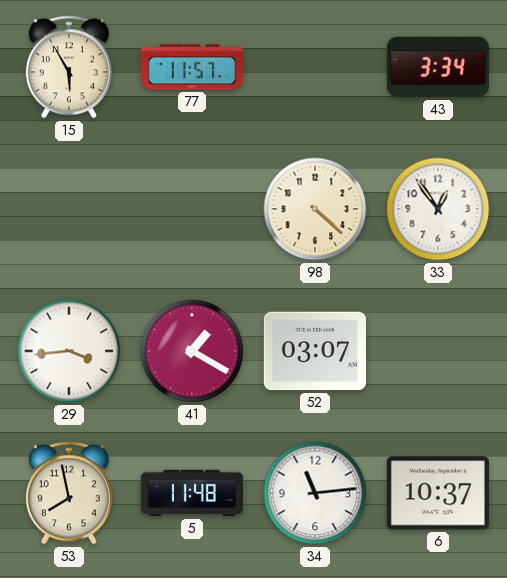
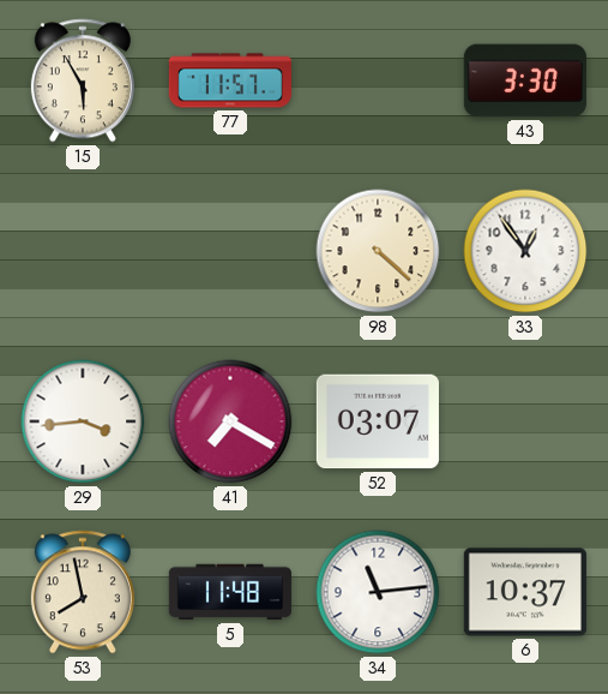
43: 3:34 -> 3:30 (525, 80)
41: 1:20 -> 7:20 (230, 421)
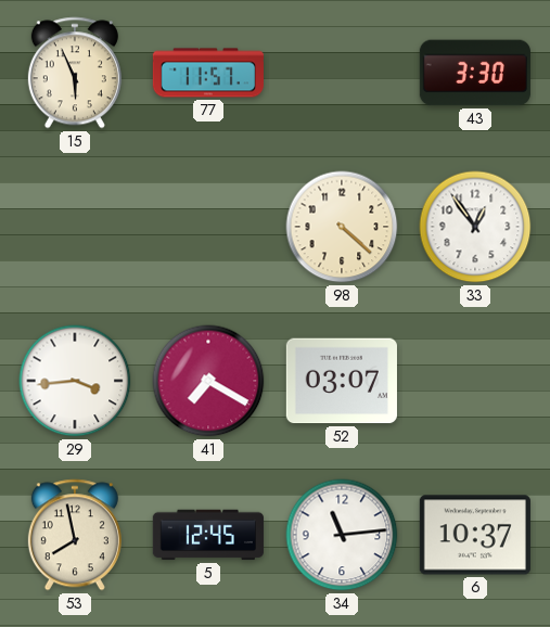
15: 5:55 -> 5:56 (75, 73)
5: 11:48 -> 12:45 (208, 535)
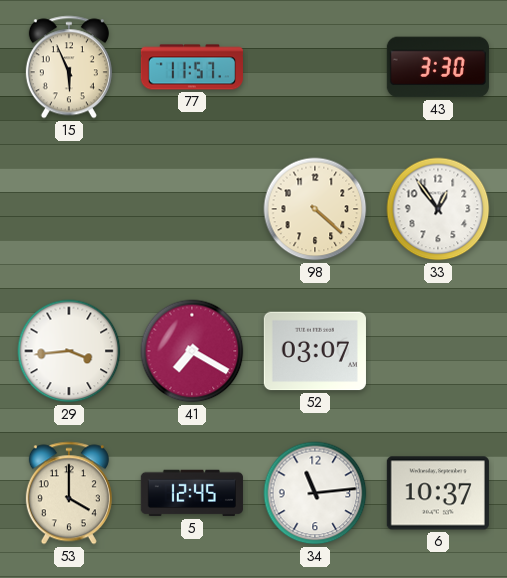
53: 7:58 -> 4:00 (69, 493)
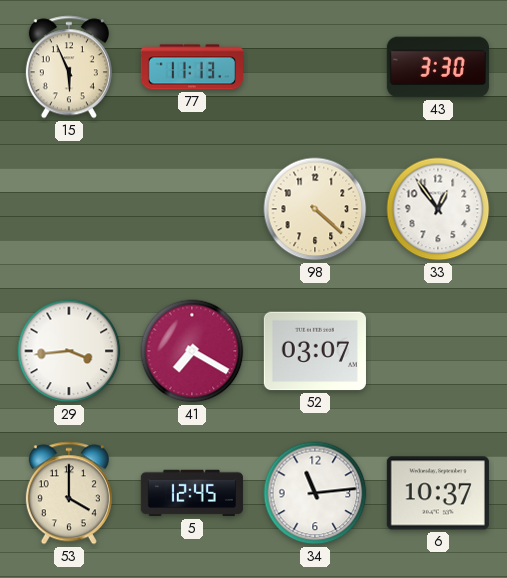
77: 11:57 -> 11:13 (192, 67)
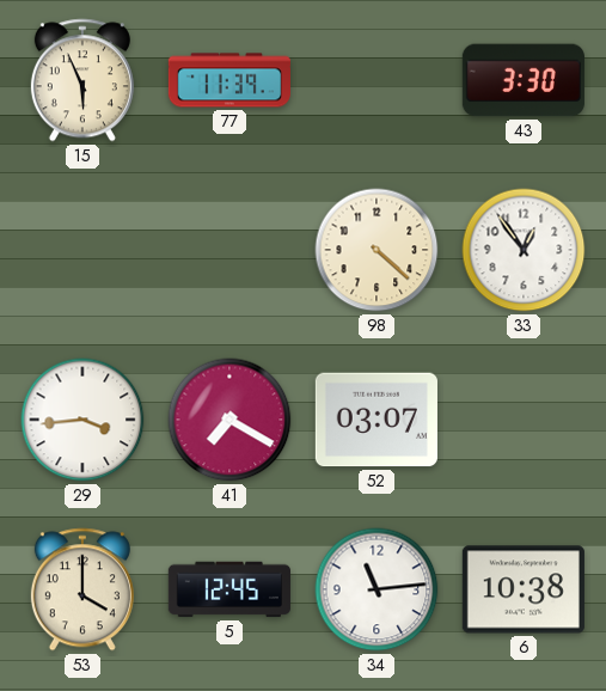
77: 11:13 -> 11:39 (229, 80)
6: 10:37 -> 10:38 (524, 589)
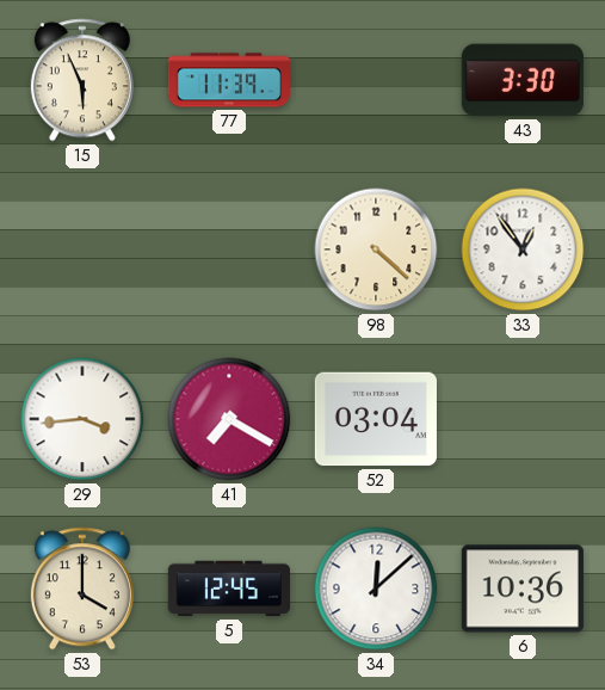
52: 03:07 -> 03:04 (376, 419)
34: 11:14 -> 12:08 (376, 589)
6: 10:38 -> 10:36 (523, 589)
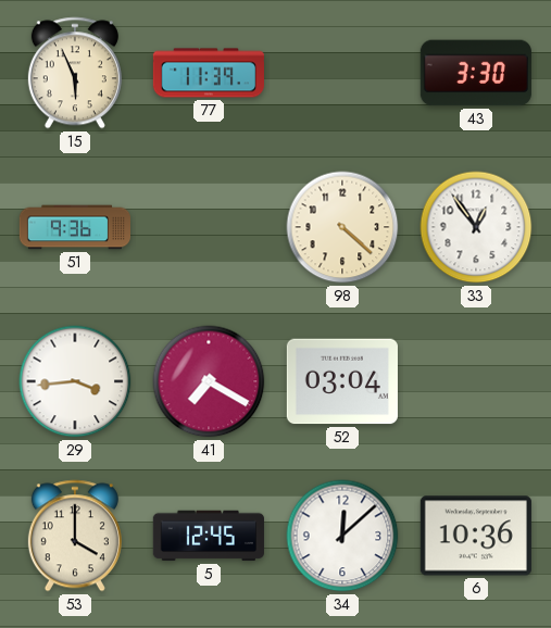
51: none -> 9:36 (74, 227)
